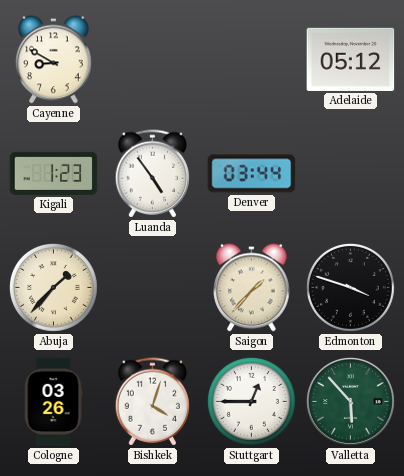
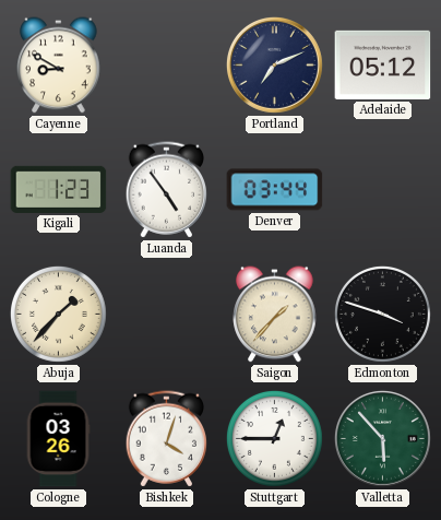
Portland: none -> 7:11 (274, 64)
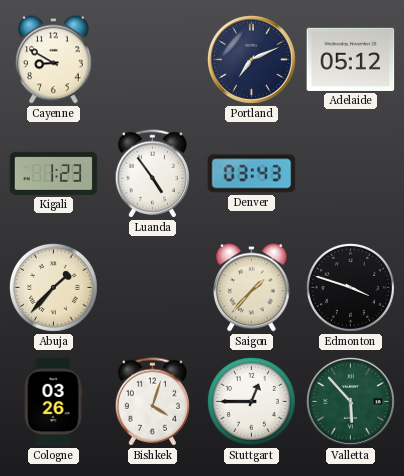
Denver: 03:44 -> 03:43 (252, 174)
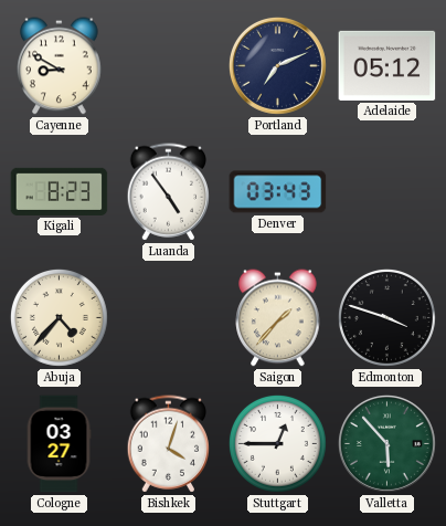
Kigali: 1:23 -> 8:23 (60, 191)
Abuja: 1:37 -> 4:37 (59, 317)
Cologne: 03:26 -> 03:27 (59, 444)
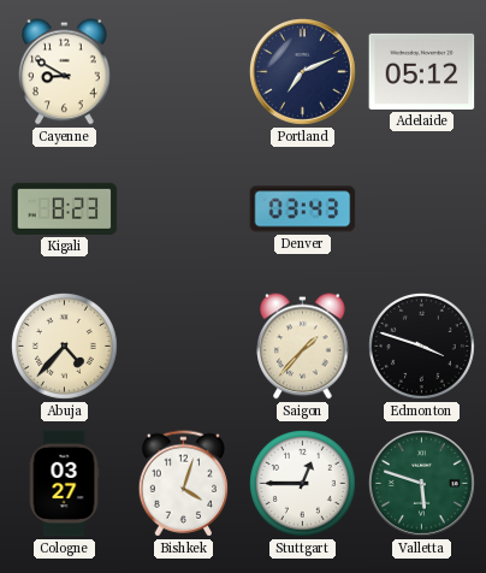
Luanda: 4:54 -> none (169, 192)
Valletta: 5:53 -> 5:48 (421, 483)
